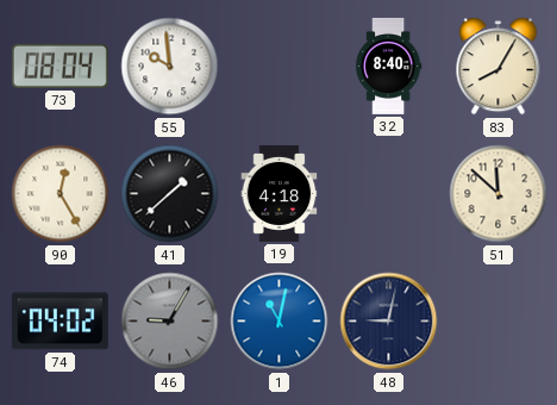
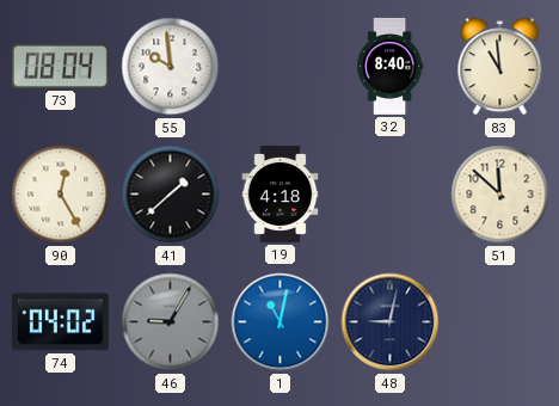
83: 8:05 -> 10:59 (500, 67)
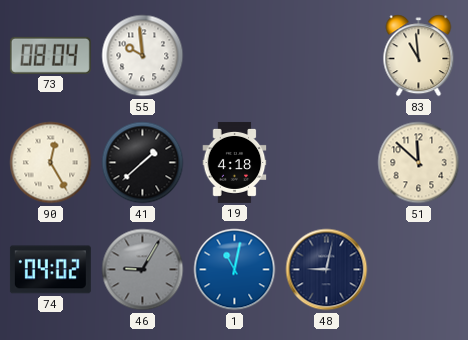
32: 8:40 -> none (389, 66)
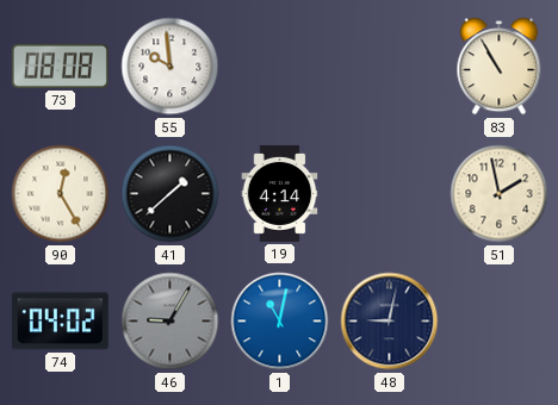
73: 08:04 -> 08:08 (60, 66)
83: 10:59 -> 10:55 (500, 67)
19: 4:18 -> 4:14 (280, 193)
51: 11:52 -> 1:58 (500, 194)
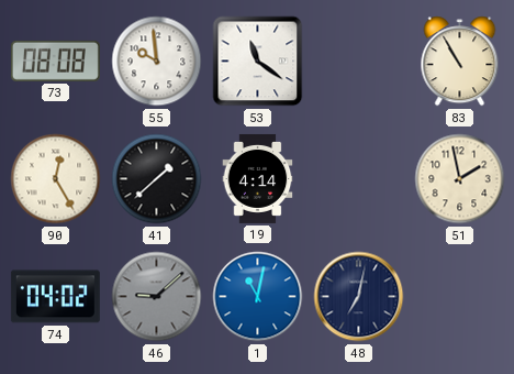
53: none -> 11:21 (258, 62)
46: 9:05 -> 9:08 (157, 297)
48: 9:02 -> 7:02 (359, 297)
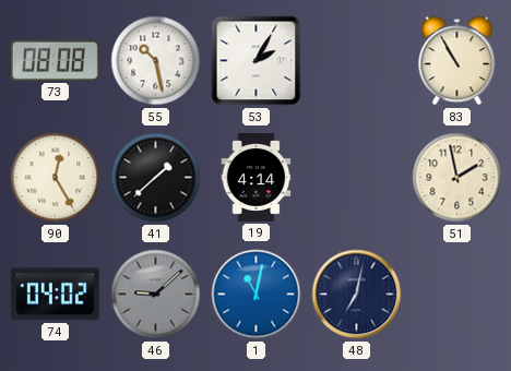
55: 9:59 -> 10:28 (156, 61)
53: 11:21 -> 2:05 (257, 61)
